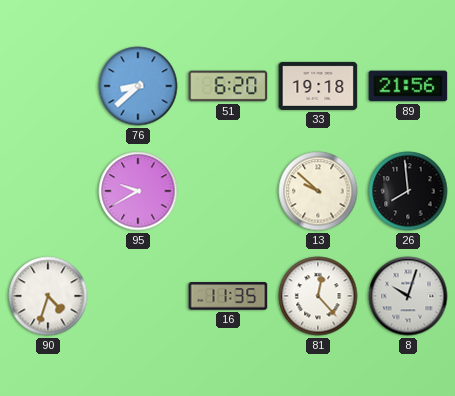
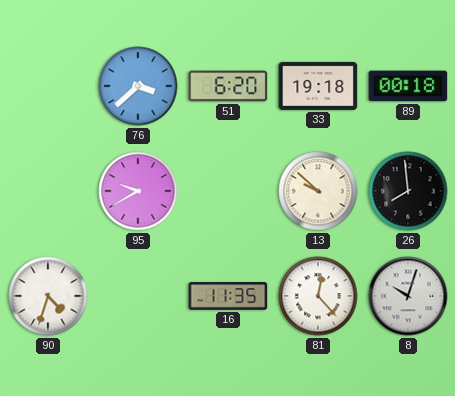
76: 8:38 -> 3:38 (138, 86)
89: 21:56 -> 00:18 (408, 86)
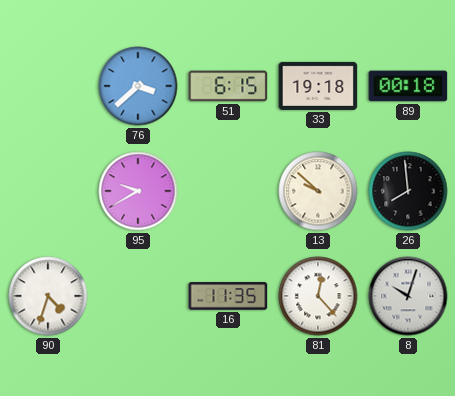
51: 6:20 -> 6:15 (228, 86)
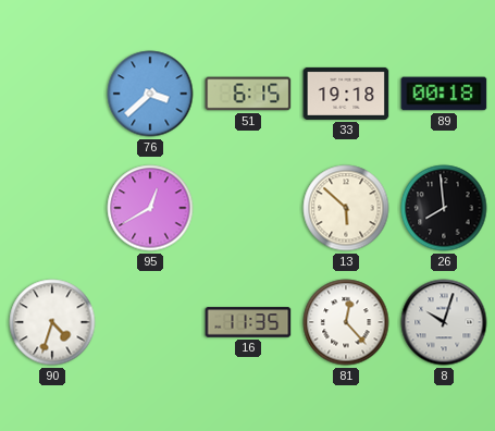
95: 9:40 -> 12:40 (150, 208)
13: 9:52 -> 5:52 (346, 208)
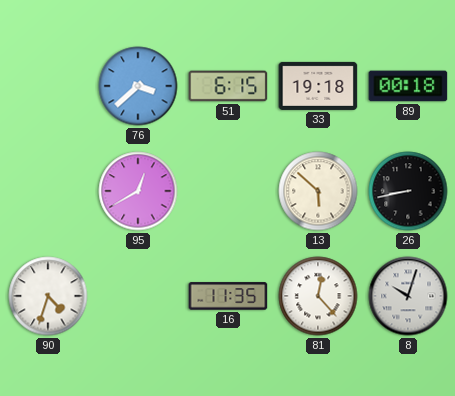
26: 7:59 -> 8:43 (408, 191)
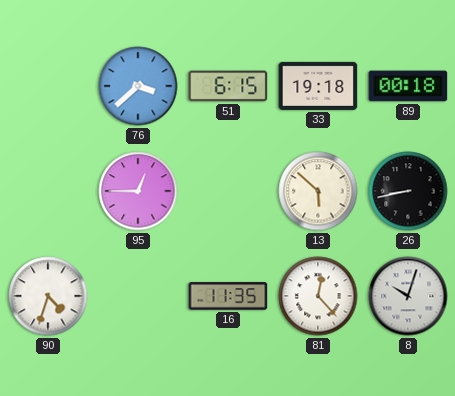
95: 12:40 -> 12:45 (138, 191)
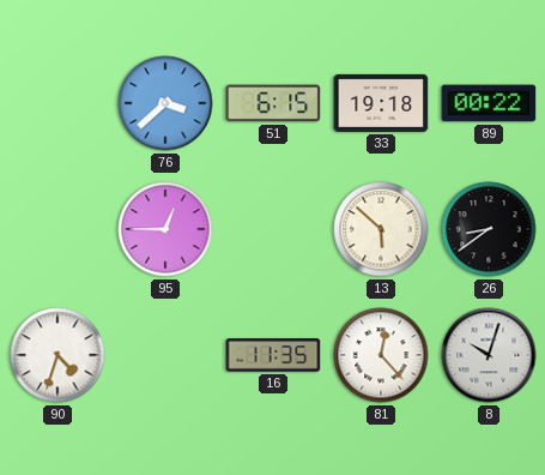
89: 00:18 -> 00:22 (489, 103)
26: 8:43 -> 8:39 (489, 229)
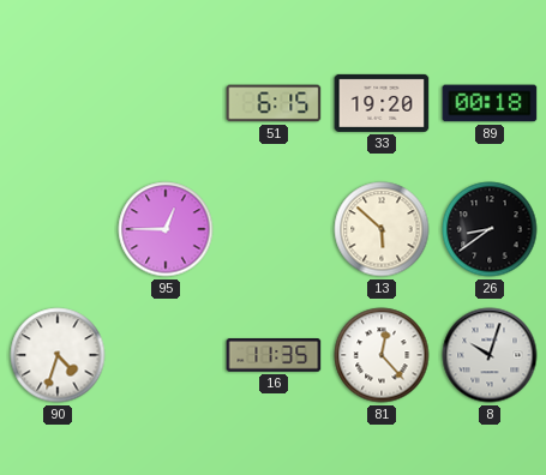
76: 3:38 -> none (165, 103)
33: 19:18 -> 19:20 (382, 103)
89: 00:22 -> 00:18 (490, 103)
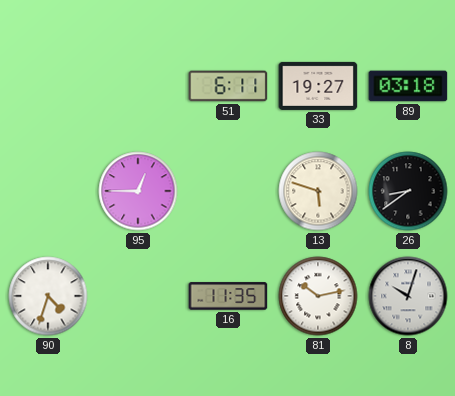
51: 6:15 -> 6:11 (228, 86)
33: 19:20 -> 19:27 (318, 86)
89: 00:18 -> 03:18 (408, 86)
13: 5:52 -> 5:48 (318, 191)
81: 12:23 -> 10:13 (318, 296)
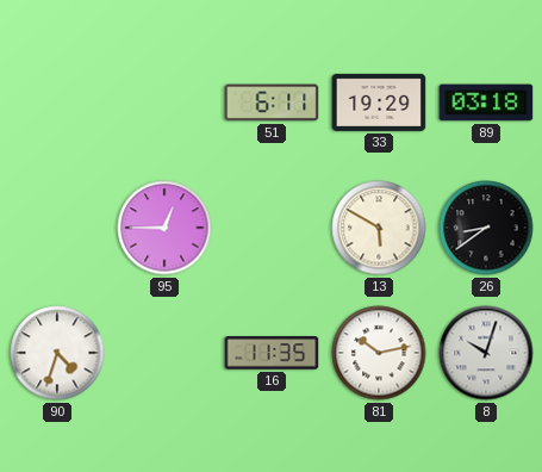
33: 19:27 -> 19:29 (379, 103)
13: 5:48 -> 5:50 (379, 228)
